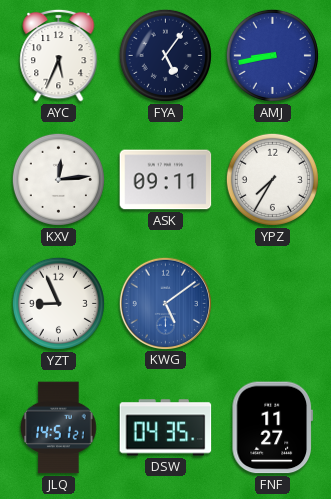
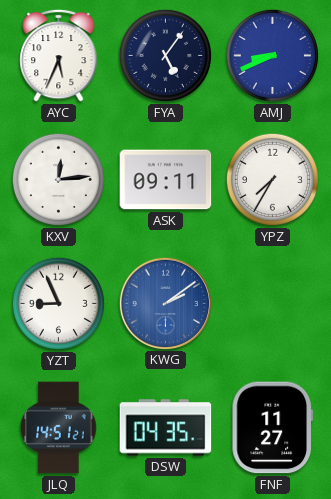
AMJ: 8:43 -> 8:41 (272, 55)
KWG: 5:09 -> 2:09 (165, 303)
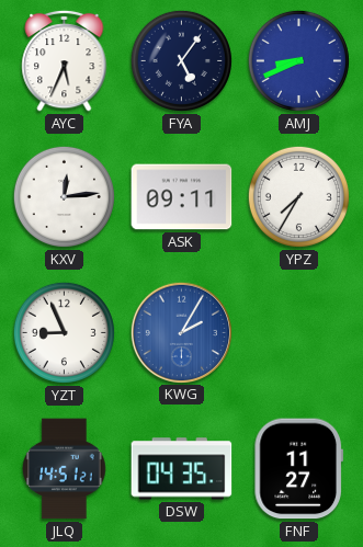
KWG: 2:09 -> 2:05 (181, 332)
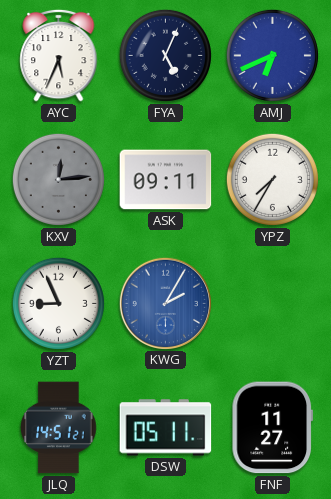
FYA: 5:06 -> 5:04 (165, 55)
AMJ: 8:41 -> 6:41 (272, 55)
KXV dial: white -> grey (58, 179)
DSW: 04:35 -> 05:11 (166, 428)
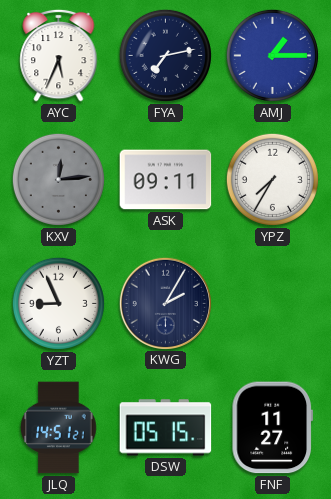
FYA: 5:04 -> 7:13 (165, 55)
AMJ: 6:41 -> 1:15 (272, 55)
KWG dial: blue -> navy (165, 303)
DSW: 05:11 -> 05:15 (166, 428)
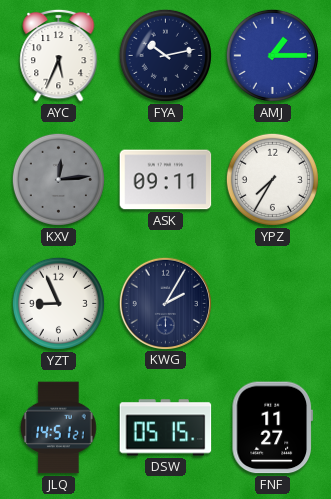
FYA: 7:13 -> 10:13 (165, 55)
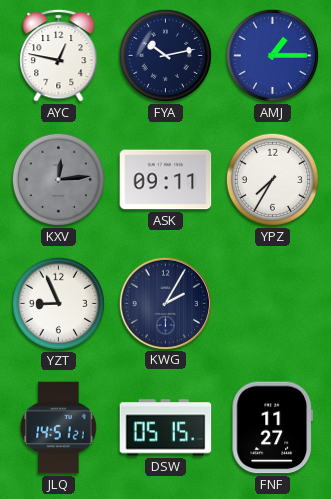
AYC: 5:34 -> 12:47 (59, 55)
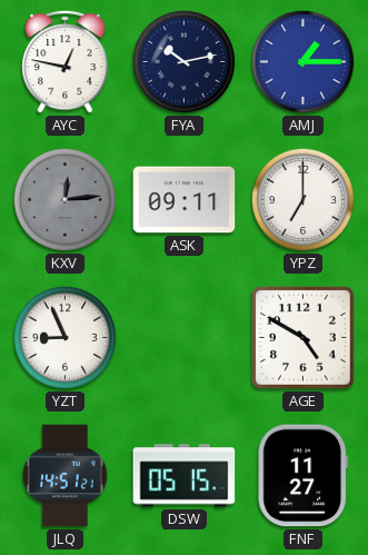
YPZ: 7:35 -> 7:00 (302, 199)
KWG: 2:05 -> none (165, 303)
AGE: none -> 4:50 (304, 338)
